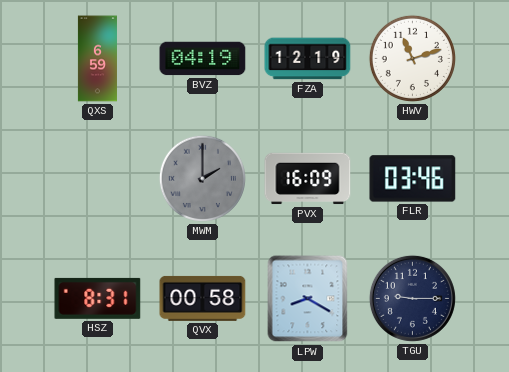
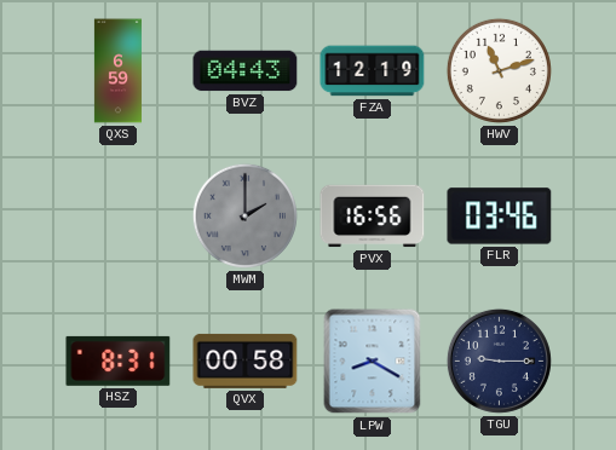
BVZ: 04:19 -> 04:43 (246, 71)
PVX: 16:09 -> 16:56 (373, 217)
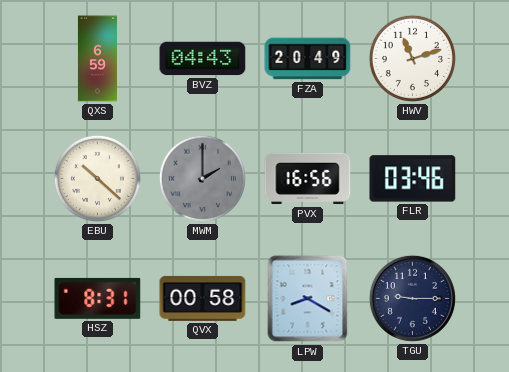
FZA: 12:19 -> 20:49 (308, 59)
EBU: none -> 10:22 (97, 178)
